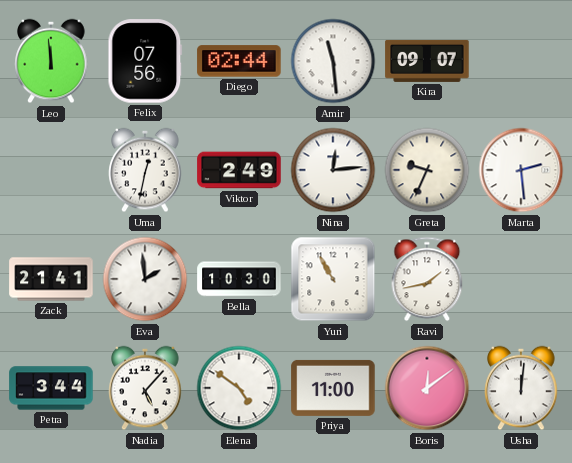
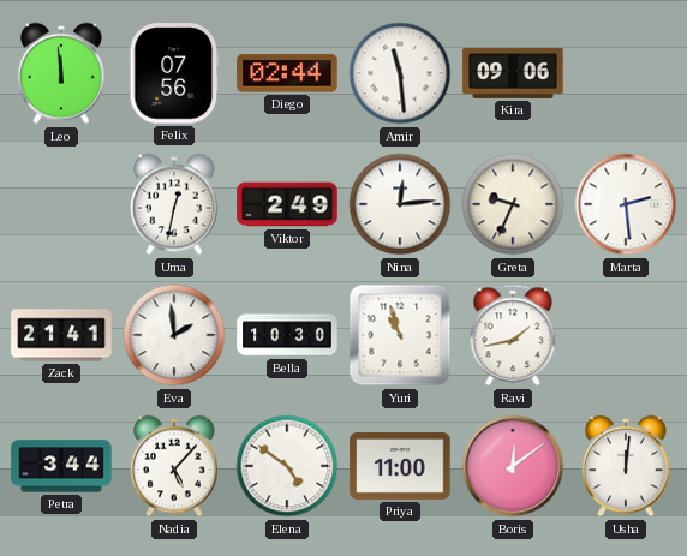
Kira: 09:07 -> 09:06 (513, 73)
Yuri: 10:55 -> 10:57 (400, 335)
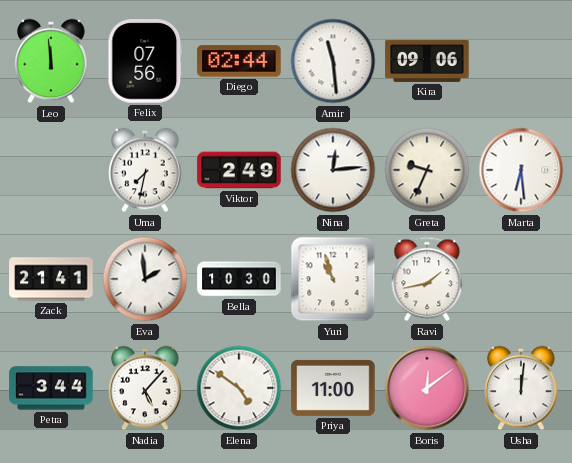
Uma: 12:32 -> 7:32 (145, 170)
Marta: 2:29 -> 6:29 (521, 170)
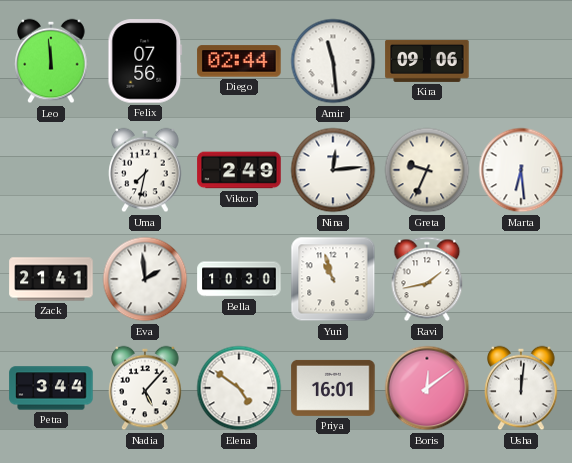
Priya: 11:00 -> 16:01 (333, 388)
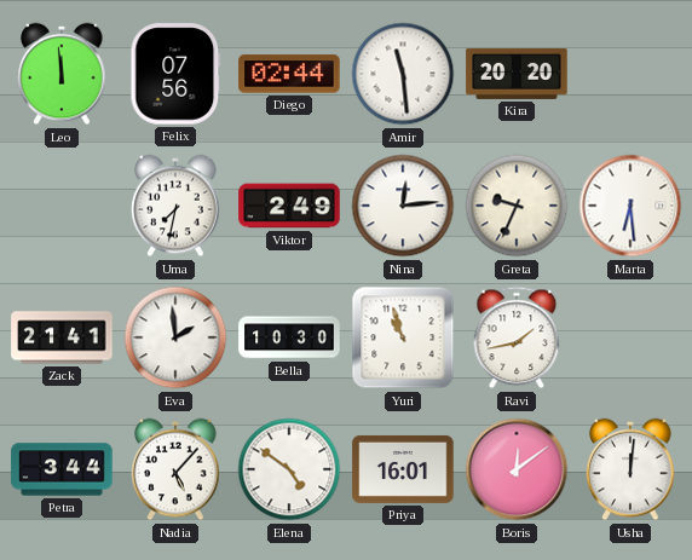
Kira: 09:06 -> 20:20 (517, 74)
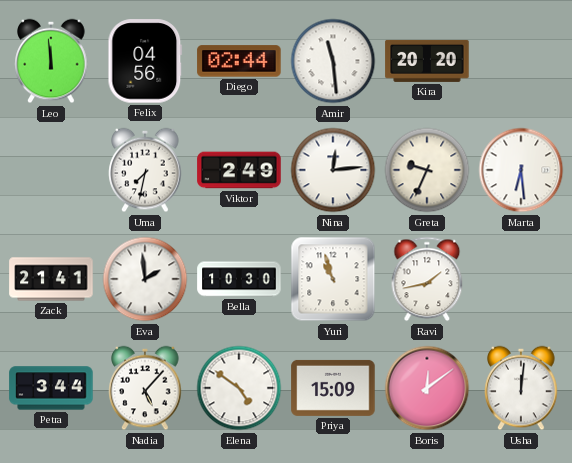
Felix: 07:56 -> 04:56 (145, 61)
Priya: 16:01 -> 15:09 (333, 388)
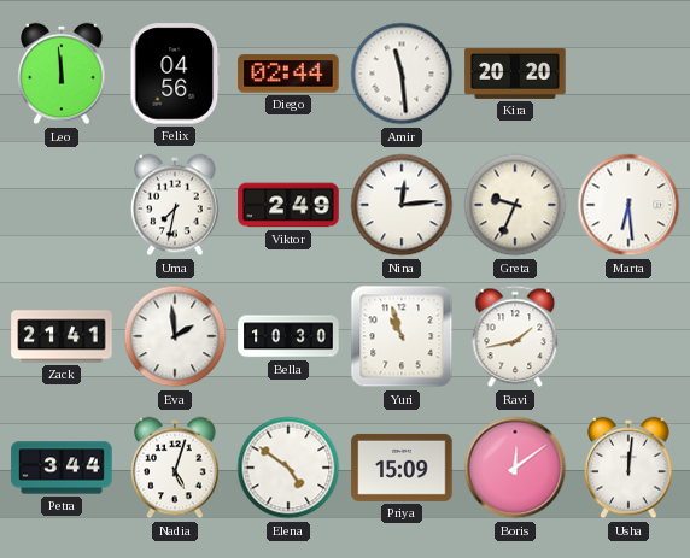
Nadia: 5:07 -> 5:03 (175, 468)
